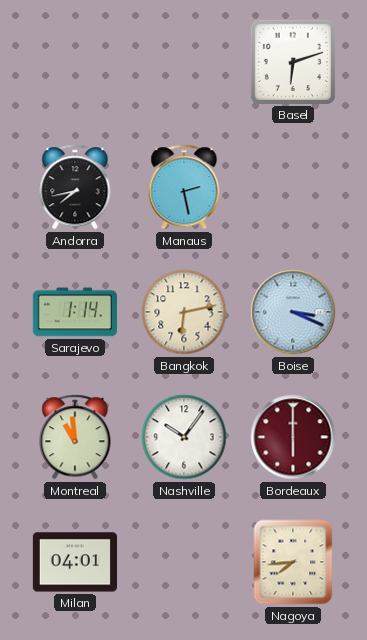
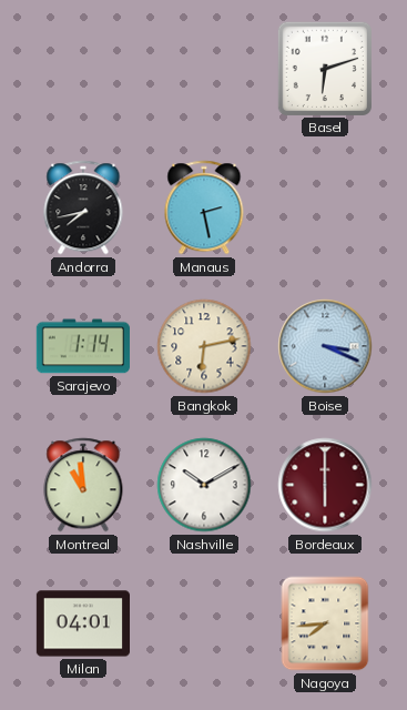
Nashville: 10:06 -> 10:10 (204, 485)
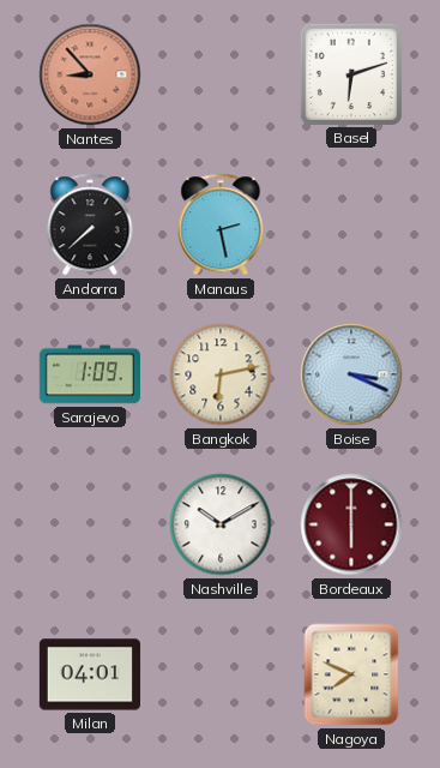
Nantes: none -> 8:53 (90, 74)
Andorra: 7:43 -> 7:38 (90, 224)
Sarajevo: 1:14 -> 1:09 (90, 374)
Montreal: 10:59 -> none (83, 485)
Nagoya: 7:44 -> 7:49 (351, 674)
